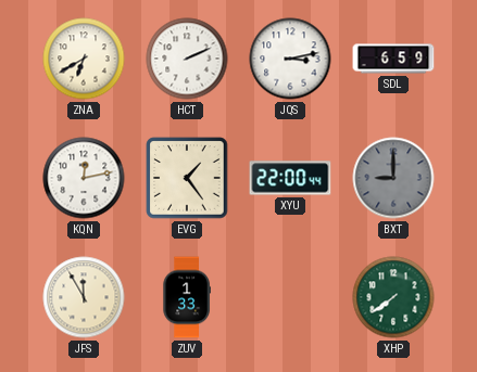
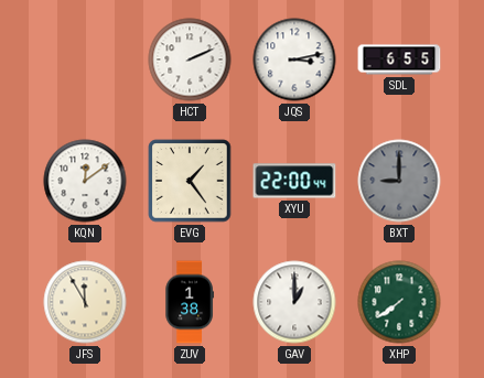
ZNA: 6:40 -> none (84, 59)
SDL: 6:59 -> 6:55 (399, 60)
KQN: 12:13 -> 12:09 (85, 181)
ZUV: 1:33 -> 1:38 (190, 302)
GAV: none -> 1:00 (294, 302)
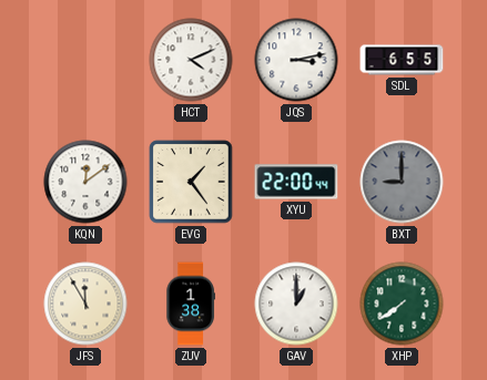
HCT: 2:11 -> 4:11 (191, 60)
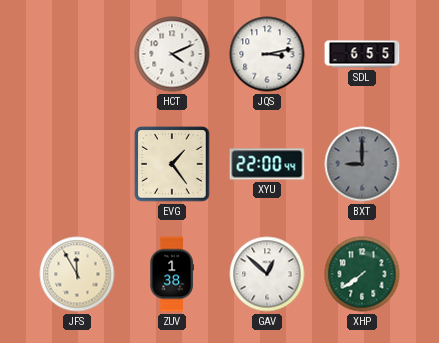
KQN: 12:09 -> none (85, 182)
GAV: 1:00 -> 12:52 (267, 274)
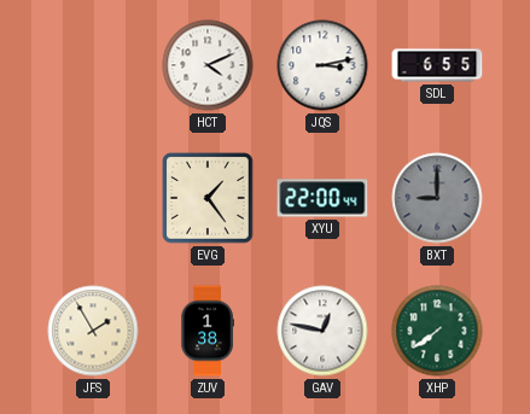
JFS: 11:55 -> 1:55 (93, 331)
GAV: 12:52 -> 12:47 (322, 331)
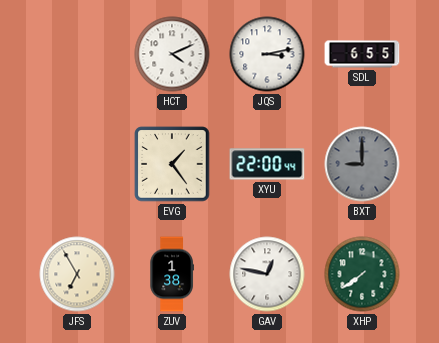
JFS: 1:55 -> 6:55 (77, 274)
